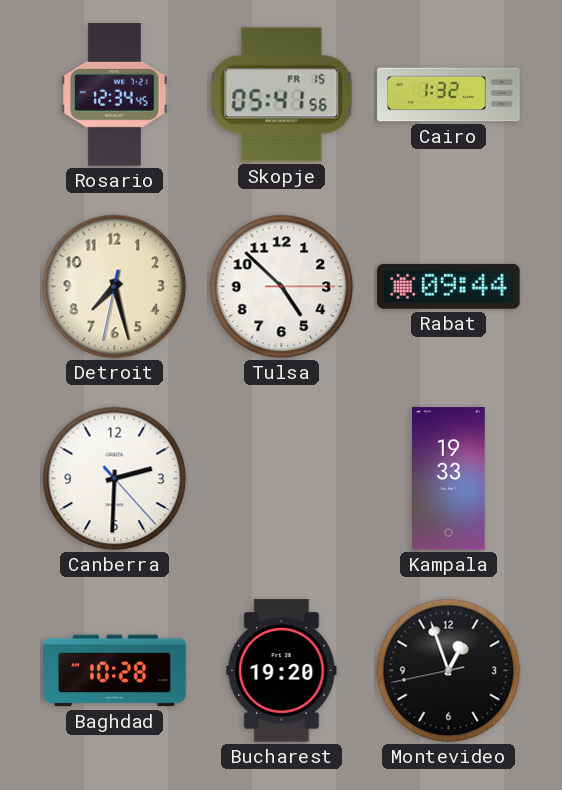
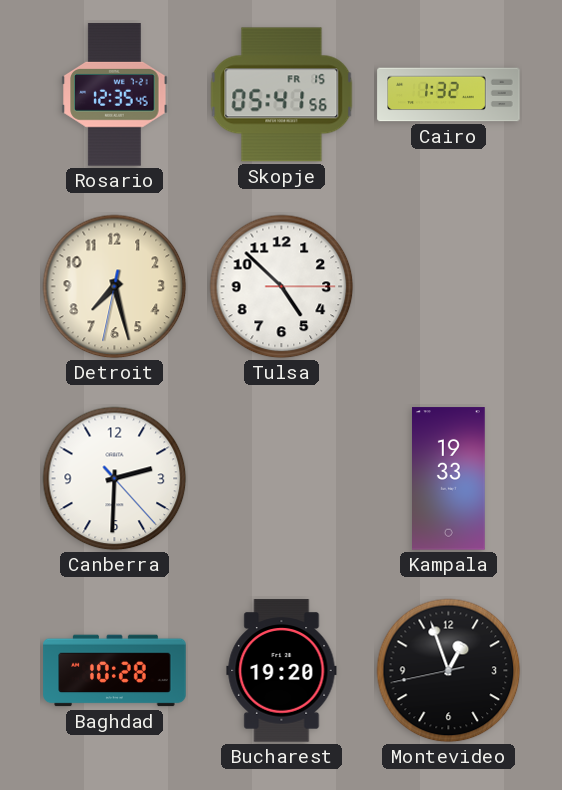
Rosario: 12:34 -> 12:35 (115, 95)
Rabat: 09:44 -> none (449, 286)
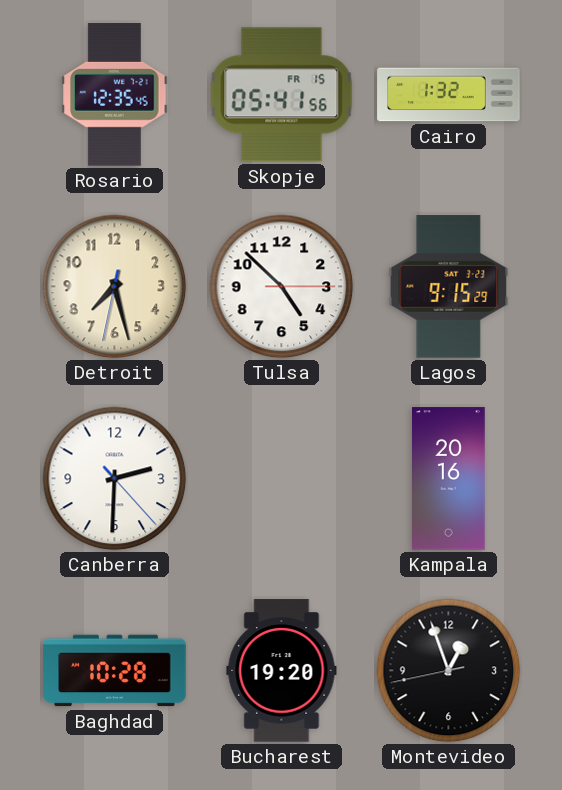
Lagos: none -> 9:15 (449, 287)
Kampala: 19:33 -> 20:16 (449, 479)
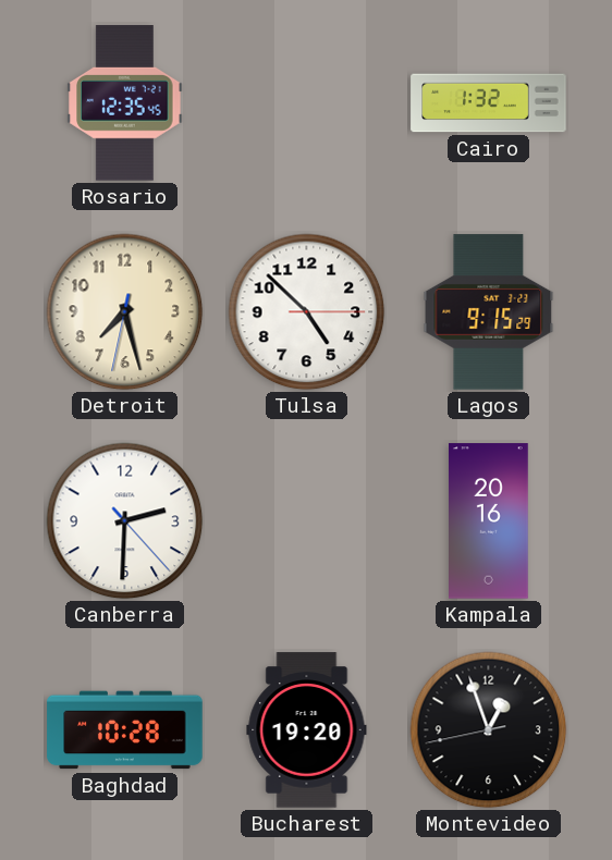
Skopje: 05:41 -> none (282, 95)
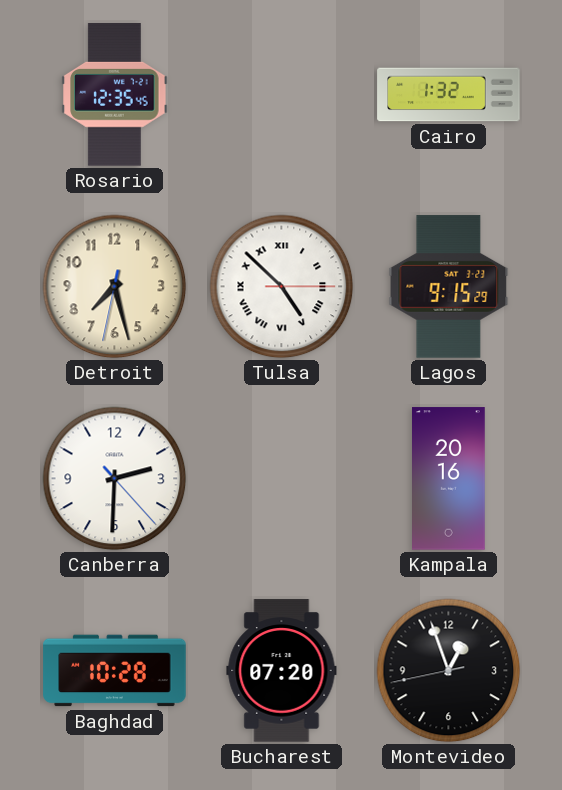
Tulsa numerals: Arabic -> Roman (282, 287)
Bucharest: 19:20 -> 07:20 (282, 671)
